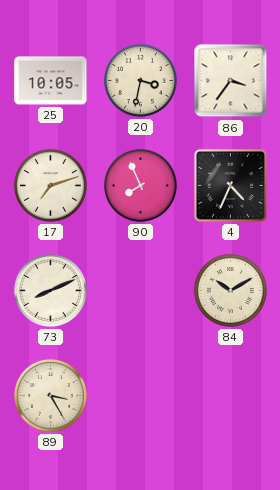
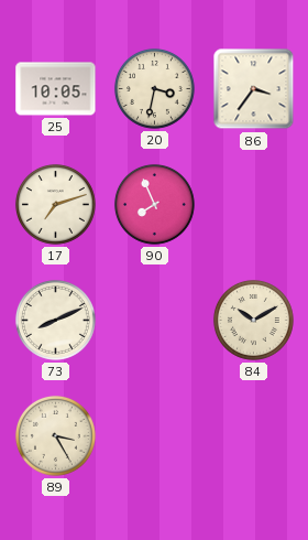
4: 4:34 -> none (230, 185)
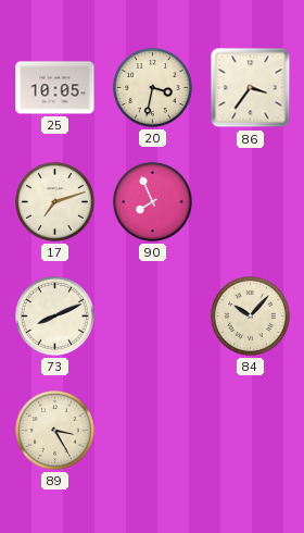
84: 10:10 -> 10:07 (251, 317)
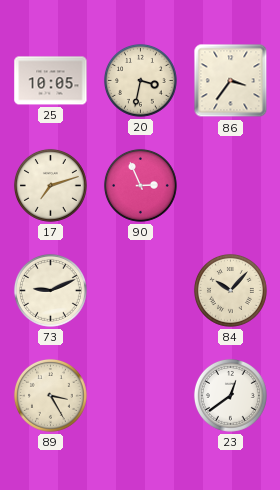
90: 7:56 -> 2:56 (141, 186)
73: 8:11 -> 9:11 (51, 291)
23: none -> 12:39 (231, 396)
